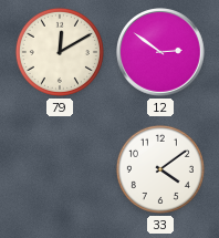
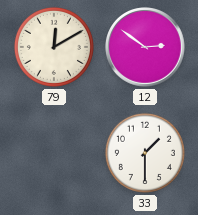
33: 4:09 -> 1:30 (145, 153)
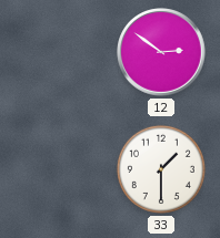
79: 12:10 -> none (54, 47)
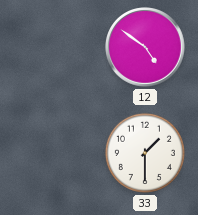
12: 2:51 -> 4:51 (146, 48)
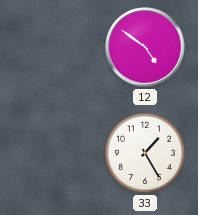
33: 1:30 -> 1:25 (145, 153)
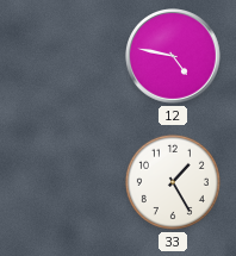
12: 4:51 -> 4:47 (174, 57)
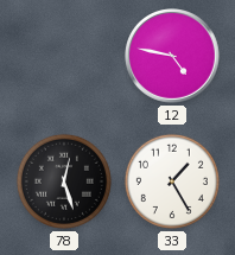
78: none -> 12:27 (64, 181)
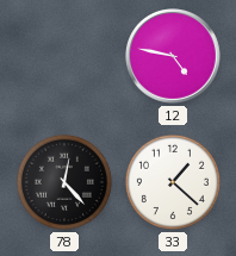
78: 12:27 -> 12:23 (64, 182)
33: 1:25 -> 1:22 (173, 182)
